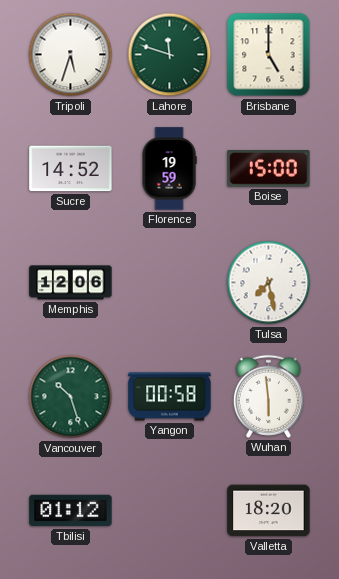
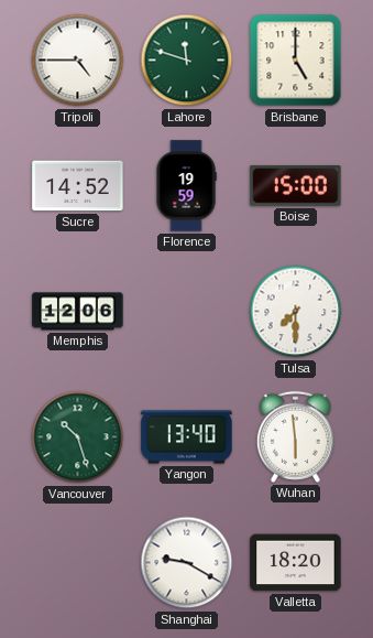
Tripoli: 5:33 -> 4:45 (78, 61)
Tulsa: 7:28 -> 7:30 (296, 312)
Yangon: 00:58 -> 13:40 (187, 437)
Tbilisi: 01:12 -> none (71, 511)
Shanghai: none -> 9:20 (187, 563)
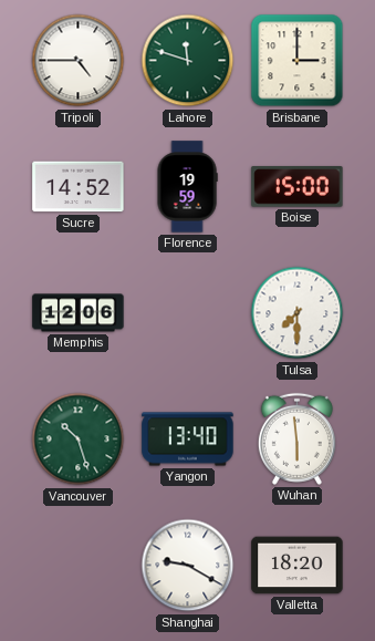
Brisbane: 5:00 -> 3:00 (298, 61)
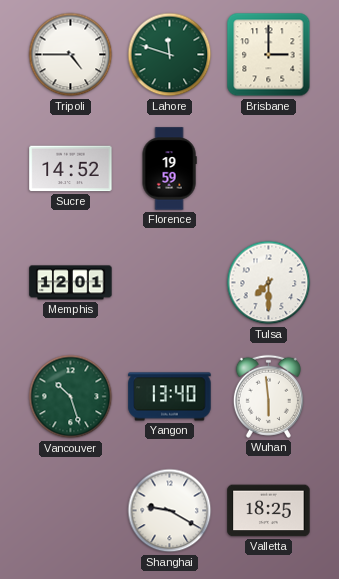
Boise: 15:00 -> none (298, 187)
Memphis: 12:06 -> 12:01 (71, 283)
Valletta: 18:20 -> 18:25 (269, 511)
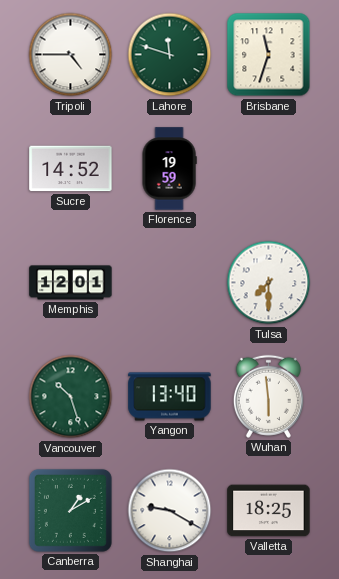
Brisbane: 3:00 -> 11:33 (269, 55)
Canberra: none -> 1:10 (70, 510)
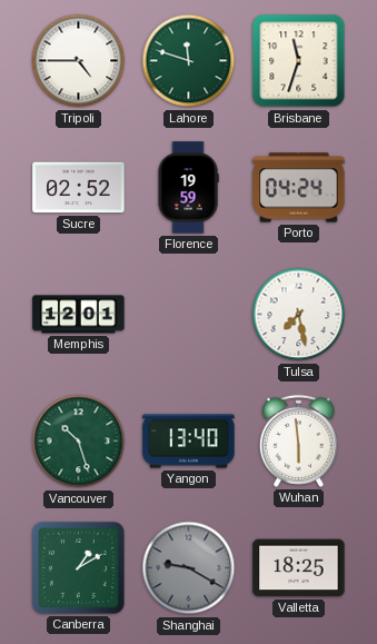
Sucre: 14:52 -> 02:52 (79, 188)
Porto: none -> 04:24 (299, 188)
Tulsa: 7:30 -> 7:28 (299, 315)
Shanghai dial: white -> grey (189, 568)
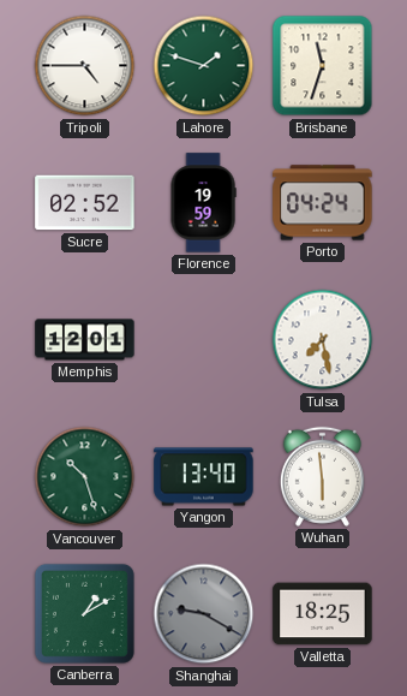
Lahore: 11:48 -> 1:48 (204, 66)
